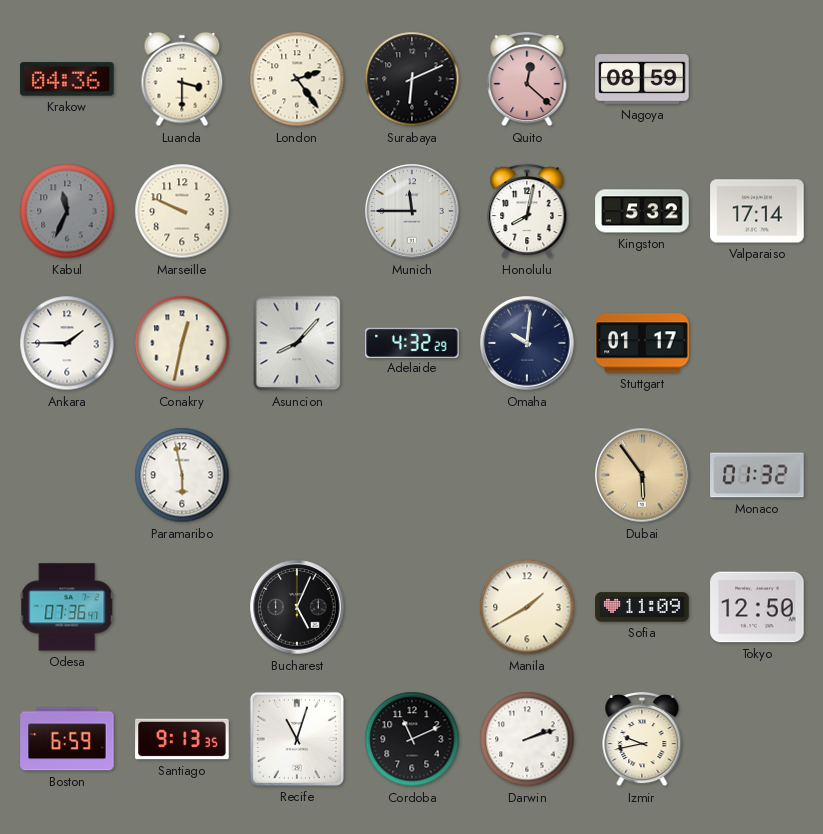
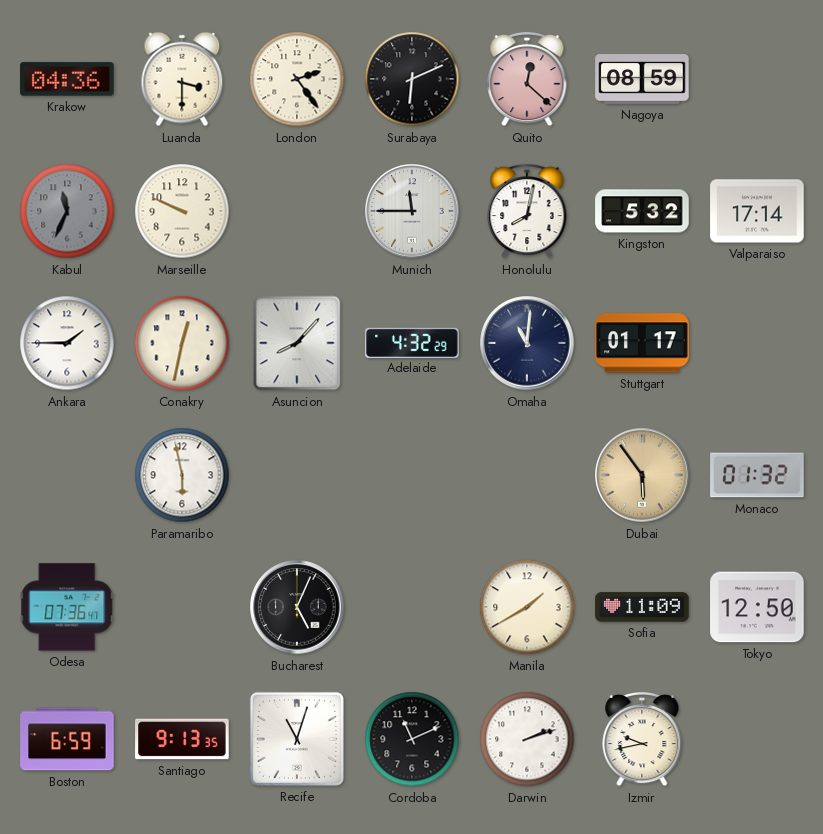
Omaha: 10:01 -> 11:01 (527, 343)
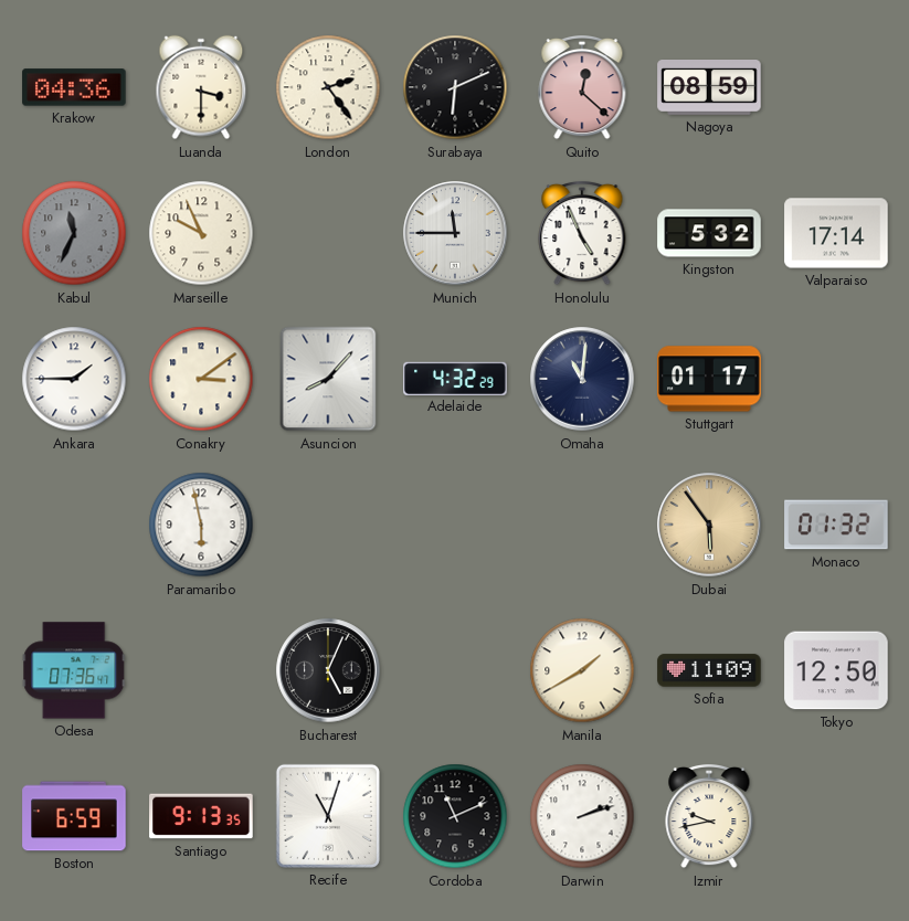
Marseille: 9:49 -> 9:56 (201, 233)
Honolulu: 8:02 -> 4:56 (582, 233)
Conakry: 12:32 -> 3:09 (201, 379)
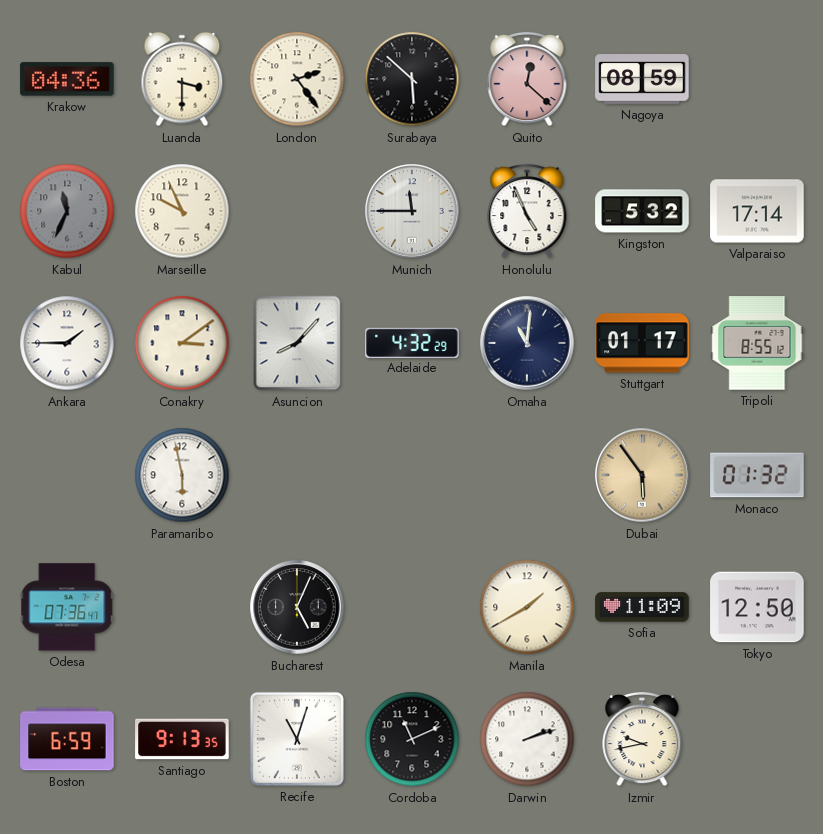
Surabaya: 6:11 -> 5:52 (412, 79)
Tripoli: none -> 8:55 (757, 343)
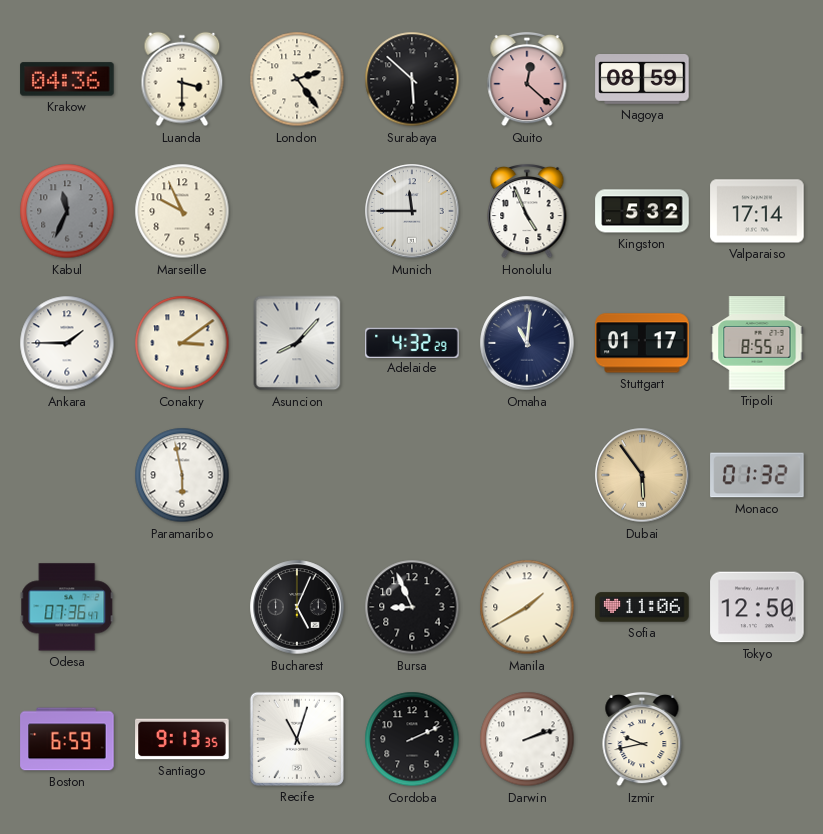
Bursa: none -> 8:56 (412, 607)
Sofia: 11:09 -> 11:06 (642, 607)
Cordoba: 11:11 -> 2:11 (412, 739)
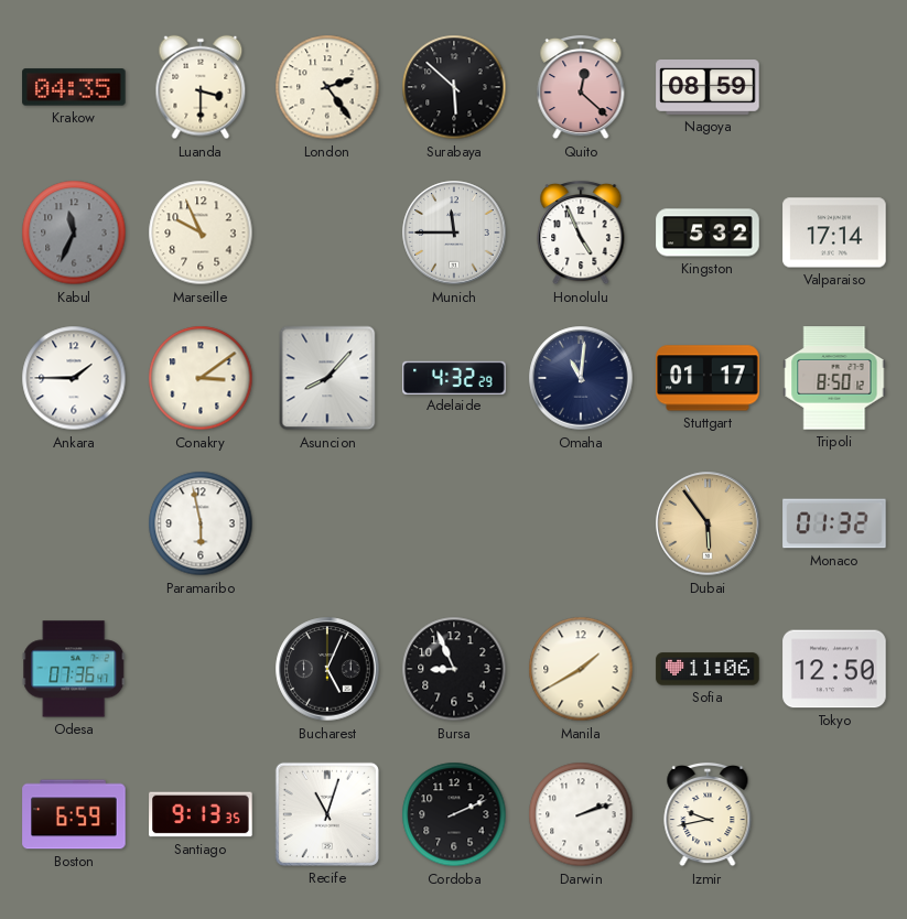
Krakow: 04:36 -> 04:35 (74, 87)
Tripoli: 8:55 -> 8:50 (834, 378)
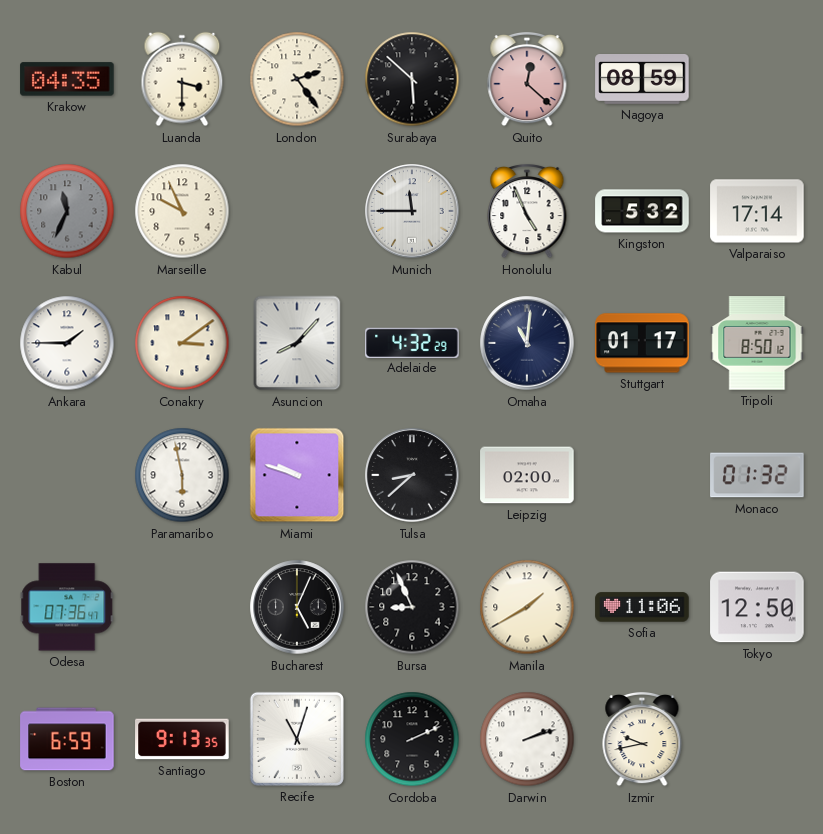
Miami: none -> 9:48 (297, 475)
Tulsa: none -> 8:38 (412, 475)
Leipzig: none -> 02:00 (527, 475)
Dubai: 5:54 -> none (708, 523)
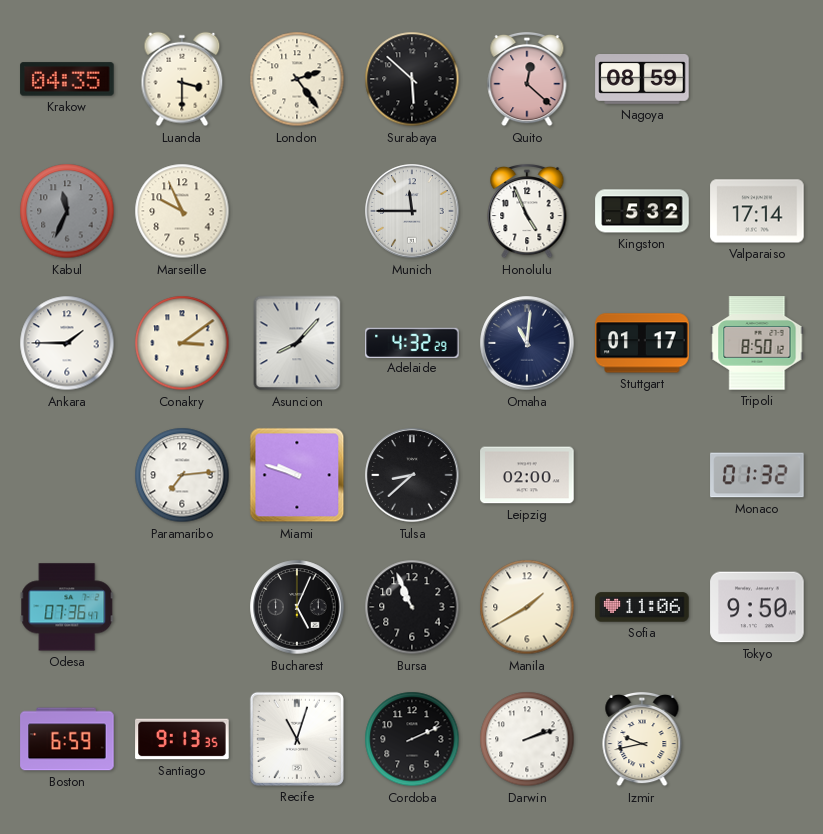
Paramaribo: 5:58 -> 7:14 (182, 475)
Bursa: 8:56 -> 10:56 (412, 607)
Tokyo: 12:50 -> 9:50 (757, 607)
